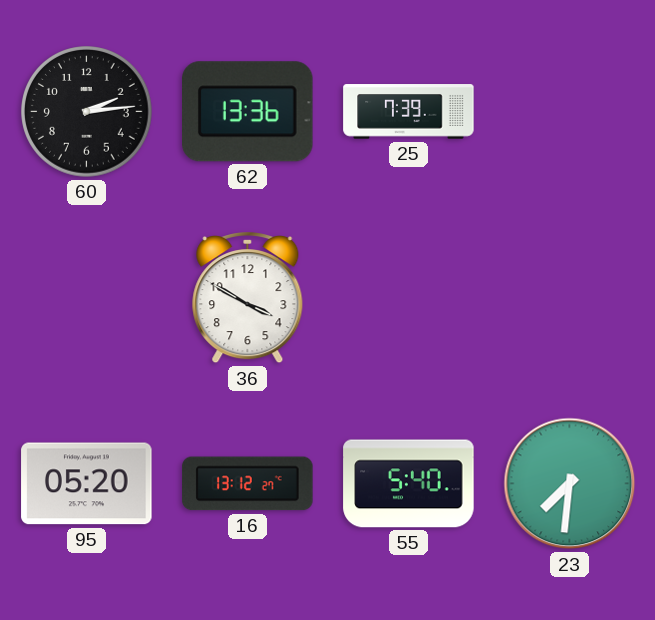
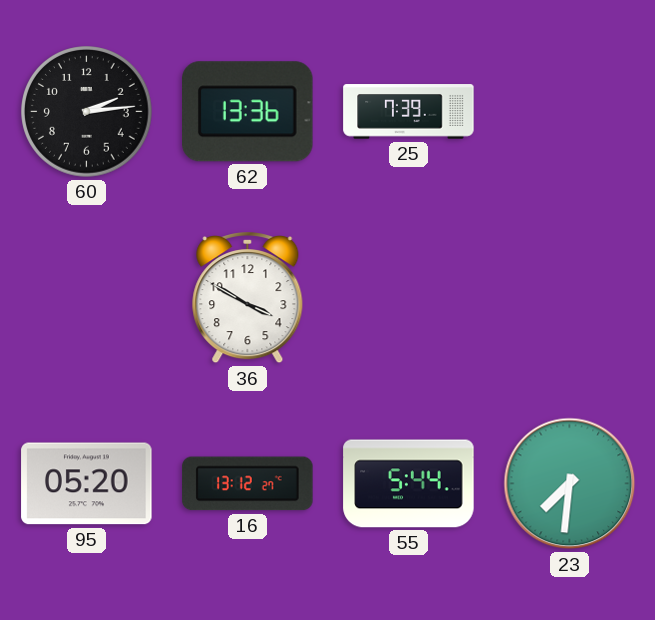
55: 5:40 -> 5:44 (409, 484)
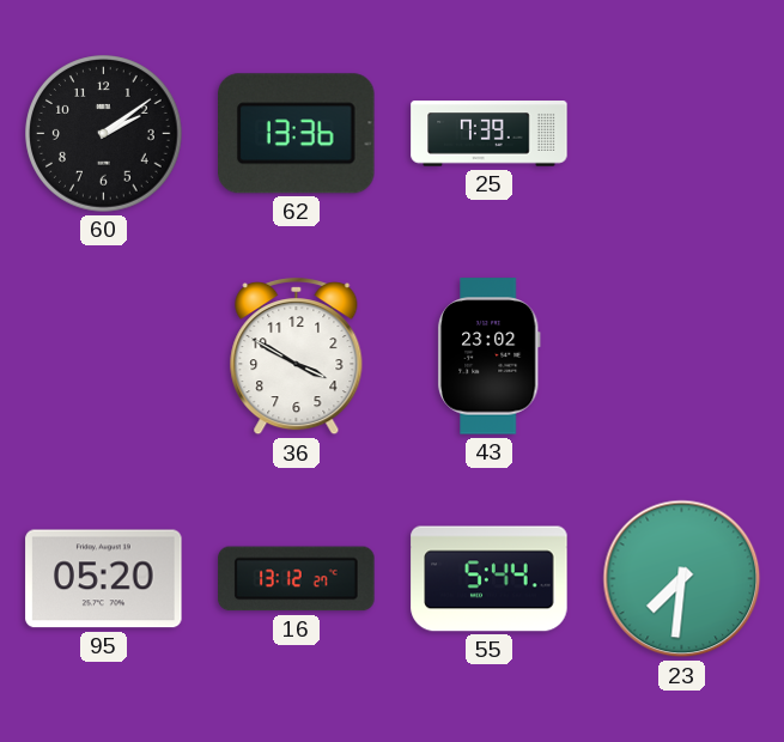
60: 2:14 -> 2:09 (104, 134)
43: none -> 23:02 (488, 357)
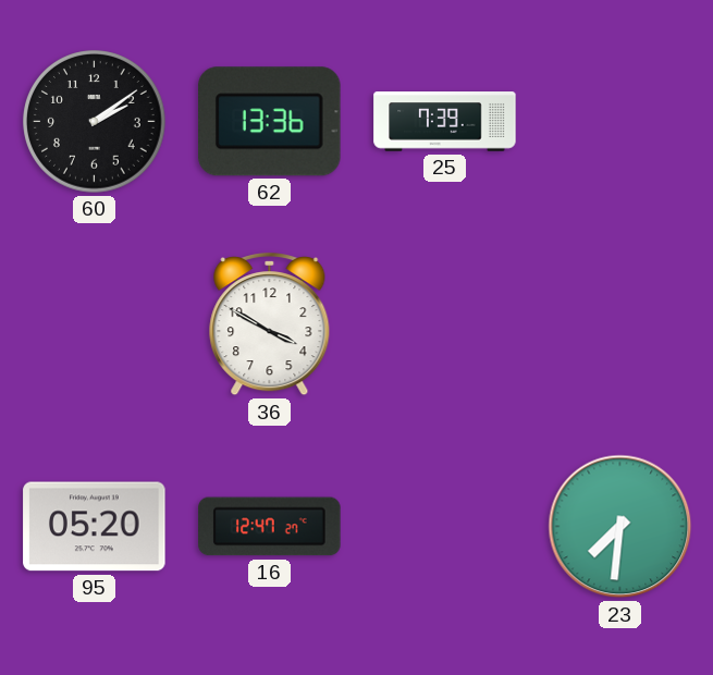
43: 23:02 -> none (488, 357)
16: 13:12 -> 12:47 (270, 527)
55: 5:44 -> none (490, 579)
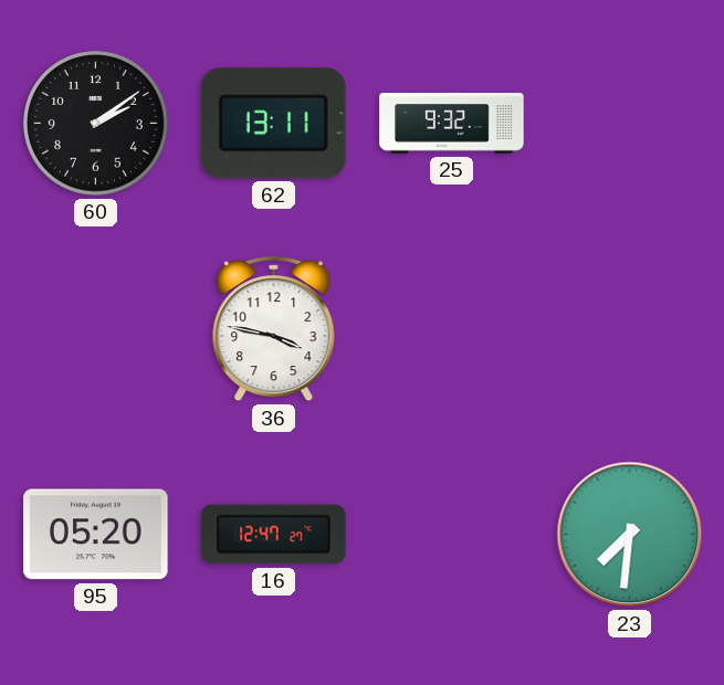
62: 13:36 -> 13:11 (274, 124)
25: 7:39 -> 9:32 (452, 124)
36: 3:50 -> 3:47 (274, 330)
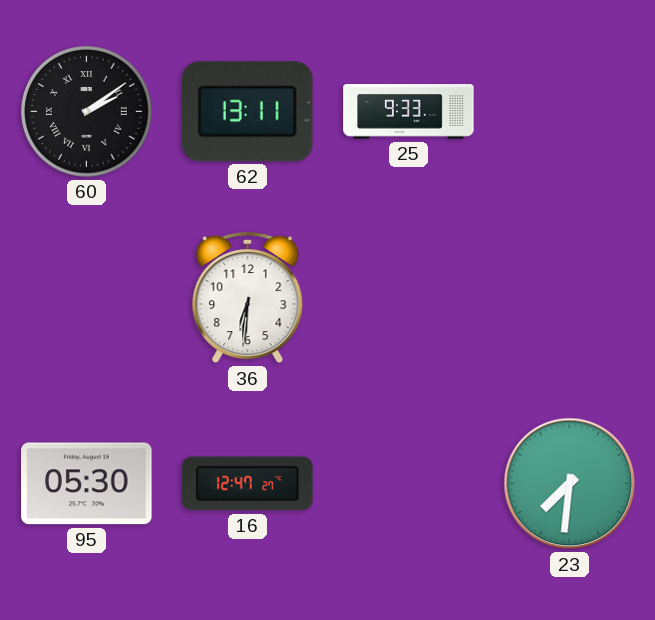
60 numerals: Arabic -> Roman (87, 112)
25: 9:32 -> 9:33 (409, 112)
36: 3:47 -> 6:31 (248, 299)
95: 05:20 -> 05:30 (87, 484)
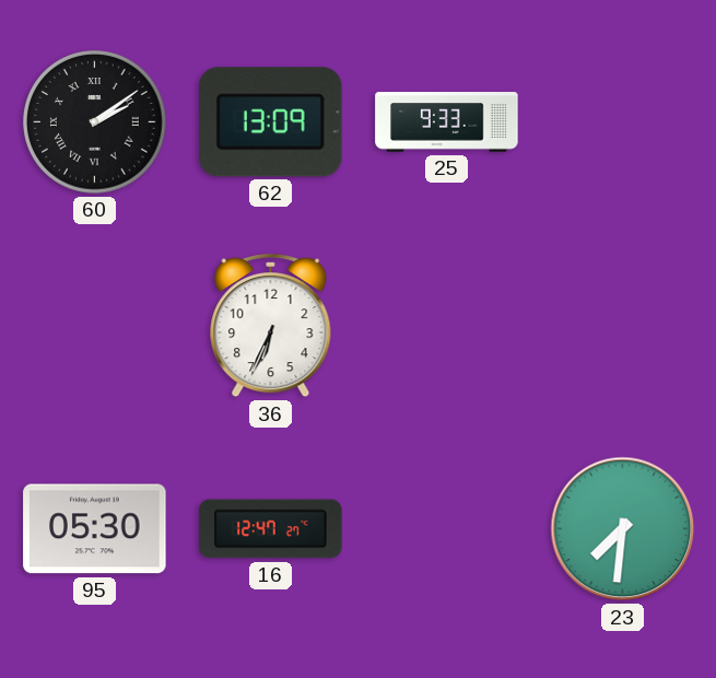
62: 13:11 -> 13:09 (271, 122)
36: 6:31 -> 6:34 (271, 327)
